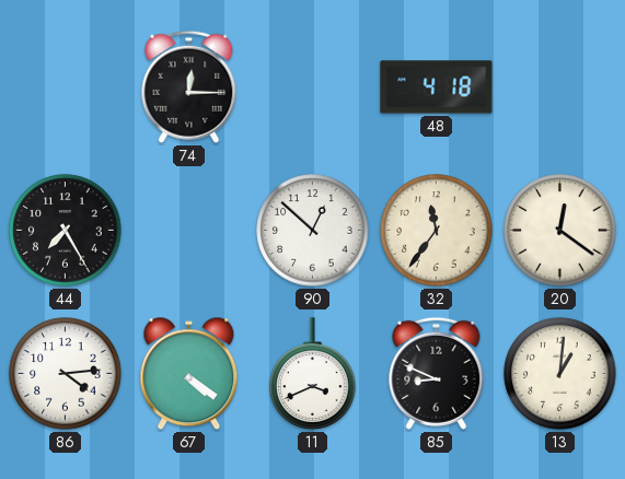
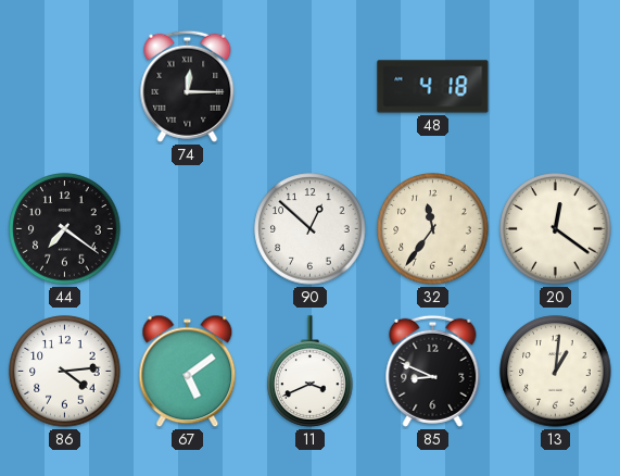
44: 7:25 -> 7:21 (65, 229)
67: 4:21 -> 5:09 (188, 372)
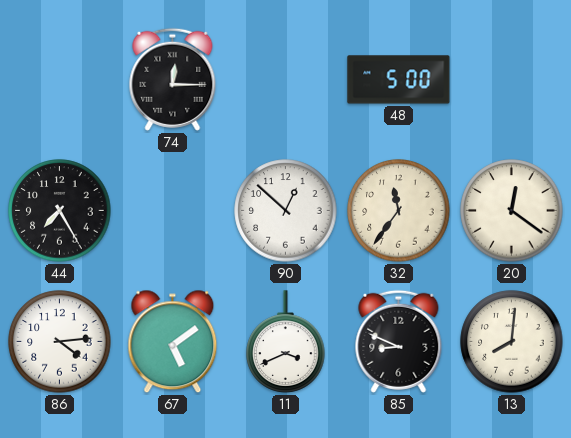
48: 4:18 -> 5:00 (399, 80)
44: 7:21 -> 7:25 (60, 211)
13: 1:01 -> 8:01 (512, 342)
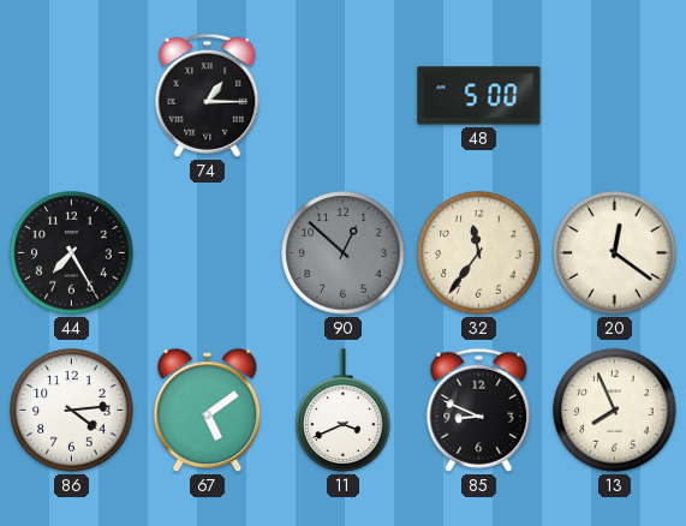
74: 12:15 -> 1:15 (208, 95)
90 dial: white -> grey (344, 253)
13: 8:01 -> 7:56 (615, 411)
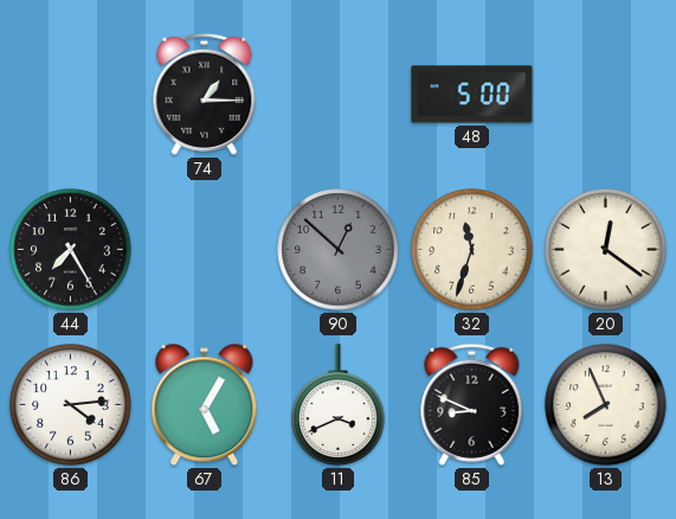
32: 11:36 -> 11:33 (472, 250)
67: 5:09 -> 5:05 (205, 405)
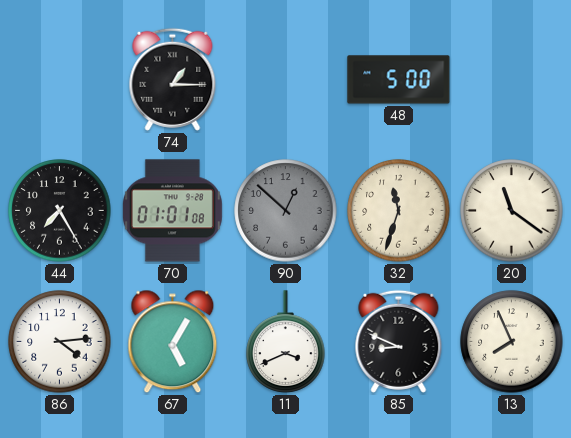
70: none -> 01:01 (172, 211)
20: 12:21 -> 11:21 (512, 211)
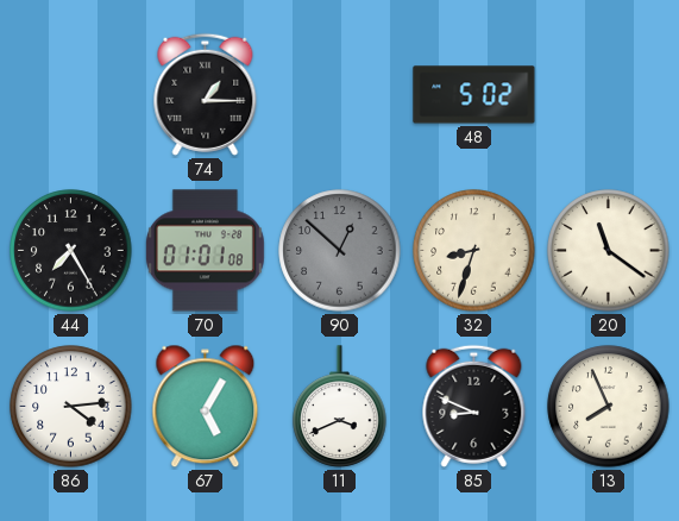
48: 5:00 -> 5:02 (474, 95)
32: 11:33 -> 8:33 (474, 251)
